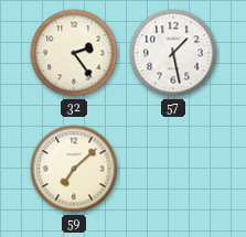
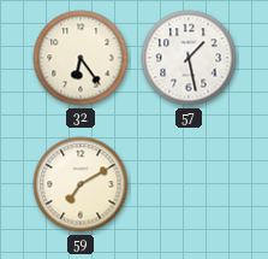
32: 2:24 -> 6:24 (81, 58)
59: 7:08 -> 7:10 (81, 184)
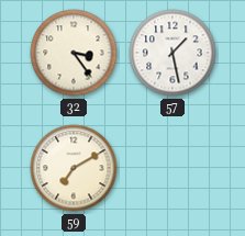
32: 6:24 -> 3:24 (74, 53)
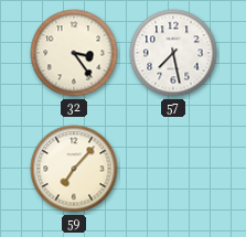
57: 1:28 -> 7:28 (173, 53)
59: 7:10 -> 7:07 (74, 169)
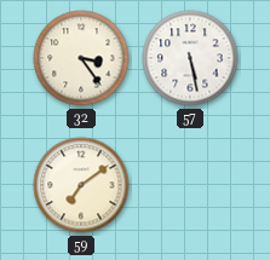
57: 7:28 -> 5:28 (190, 58)
59: 7:07 -> 7:09 (81, 185)
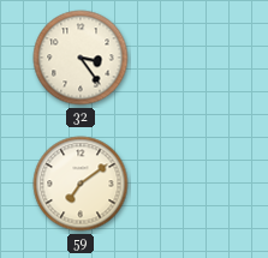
57: 5:28 -> none (190, 58)
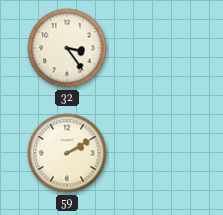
59: 7:09 -> 2:10 (67, 153)
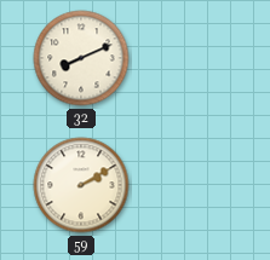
32: 3:24 -> 8:11 (81, 58)
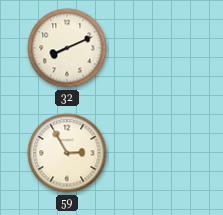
59: 2:10 -> 2:55 (67, 153)
